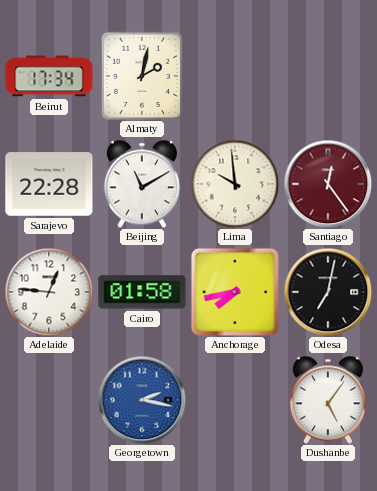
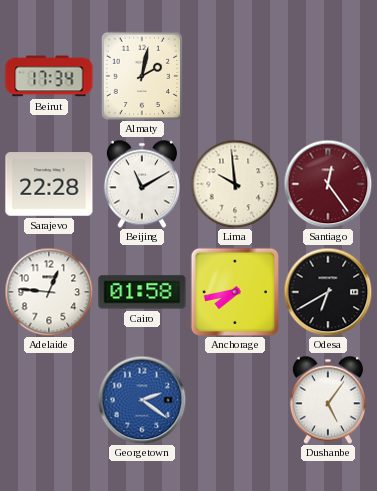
Odesa: 7:02 -> 6:40 (328, 292)
Georgetown: 2:17 -> 2:21 (142, 400)
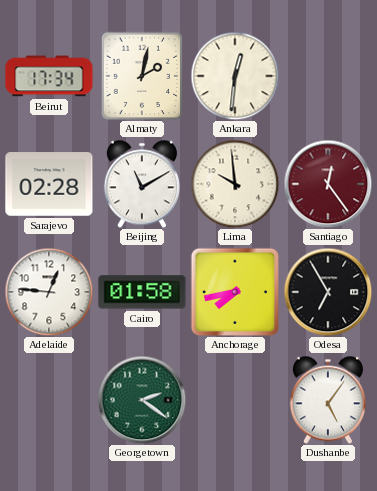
Ankara: none -> 12:31 (235, 76)
Sarajevo: 22:28 -> 02:28 (49, 184)
Odesa: 6:40 -> 6:55 (328, 292)
Georgetown dial: blue -> green (142, 400)
